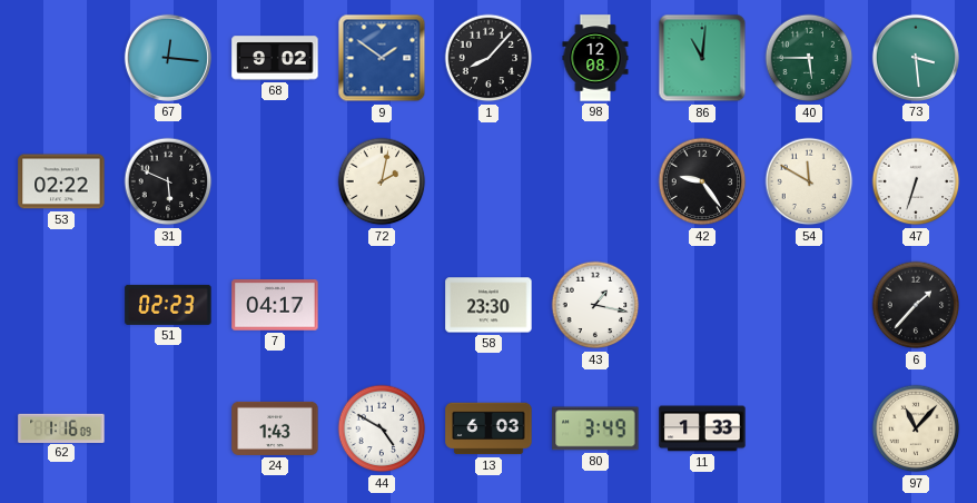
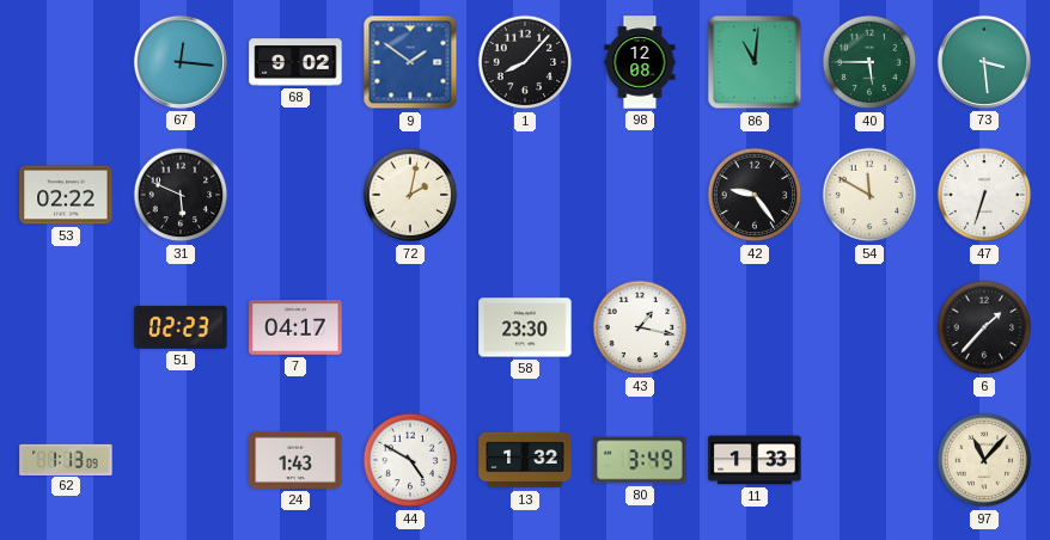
62: 1:16 -> 1:13 (66, 459)
13: 6:03 -> 1:32 (525, 460)
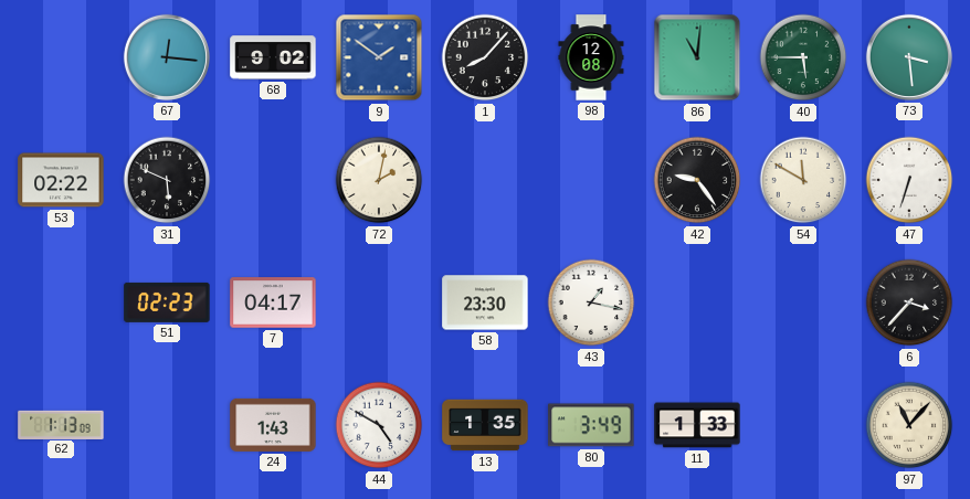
6: 1:37 -> 3:37 (909, 302)
13: 1:32 -> 1:35 (485, 425)
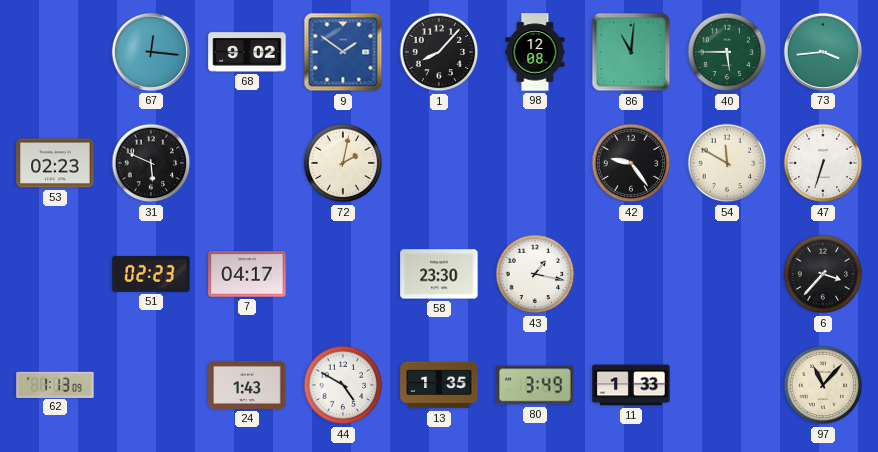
73: 3:29 -> 3:44 (823, 52)
53: 02:22 -> 02:23 (55, 163)
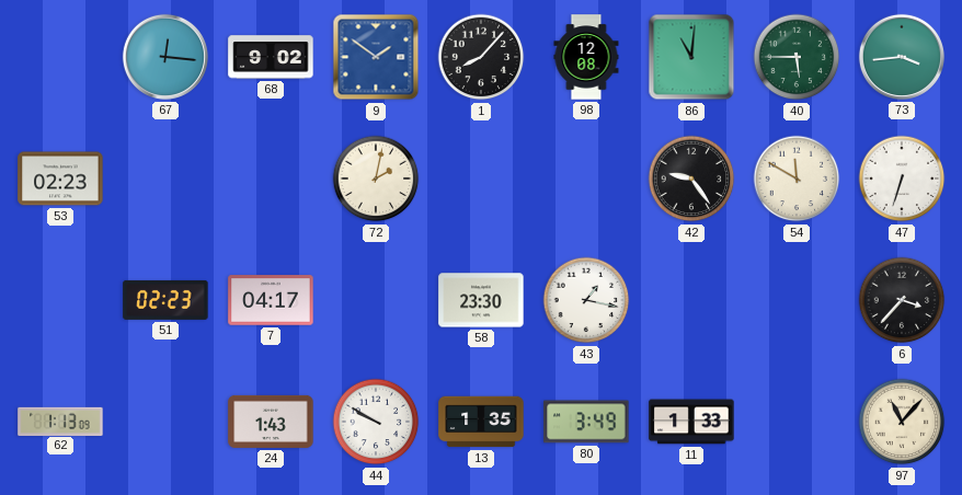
31: 5:49 -> none (151, 163)
44: 4:50 -> 9:50 (376, 422)
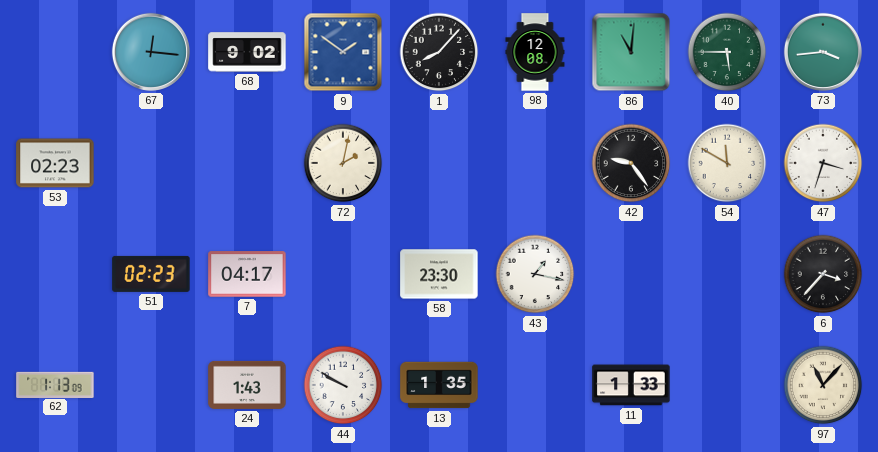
47: 6:33 -> 3:33 (823, 163)
80: 3:49 -> none (586, 422)
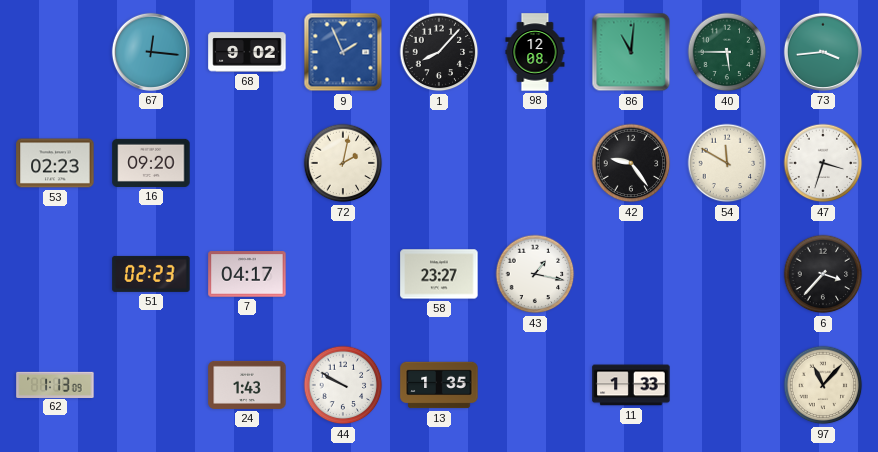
9: 1:51 -> 1:56 (343, 52)
16: none -> 09:20 (151, 163)
58: 23:30 -> 23:27 (439, 274)
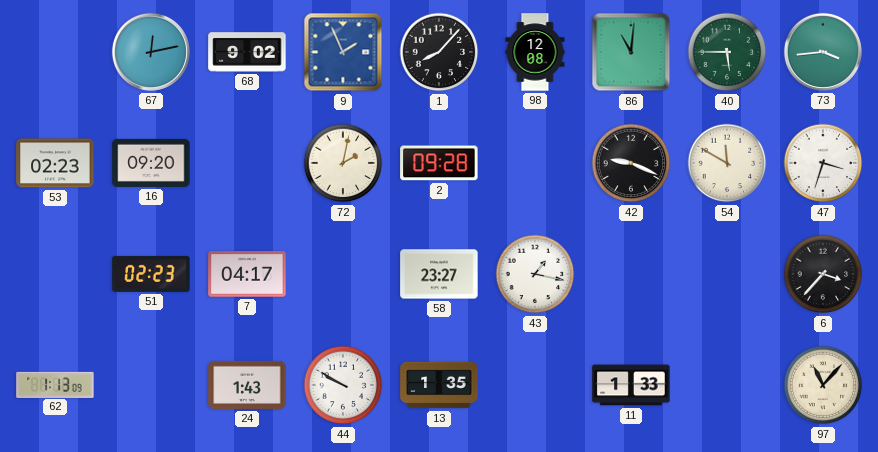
67: 12:16 -> 12:13 (151, 52)
2: none -> 09:28 (439, 163)
42: 9:24 -> 9:19 (631, 163)
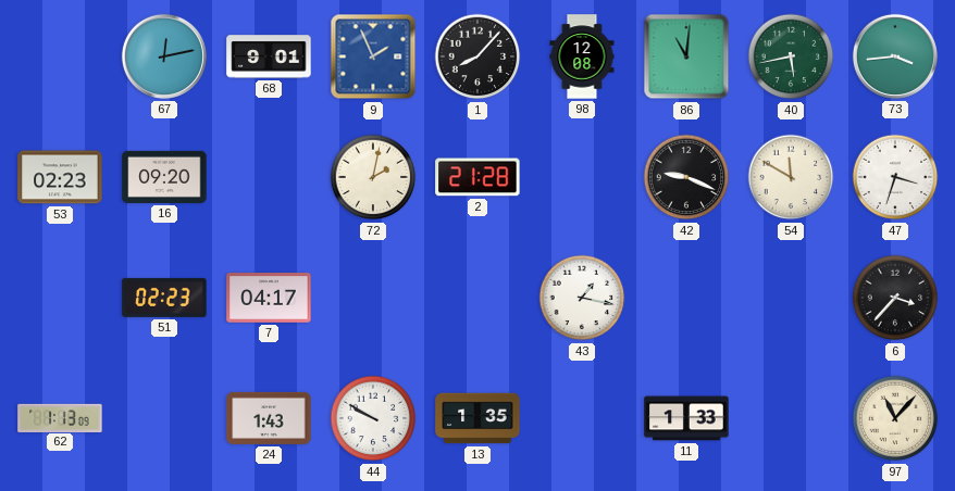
68: 9:02 -> 9:01 (269, 56)
40: 5:45 -> 5:43 (791, 56)
2: 09:28 -> 21:28 (478, 177)
58: 23:27 -> none (439, 274)
